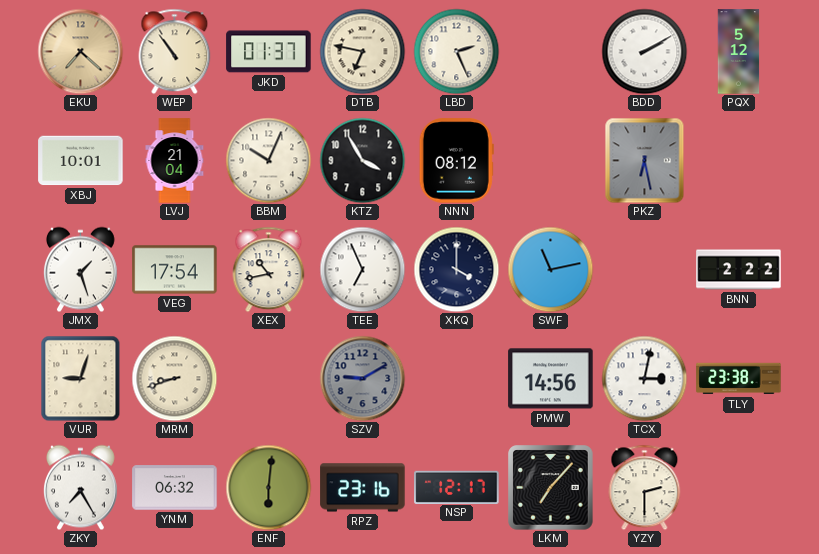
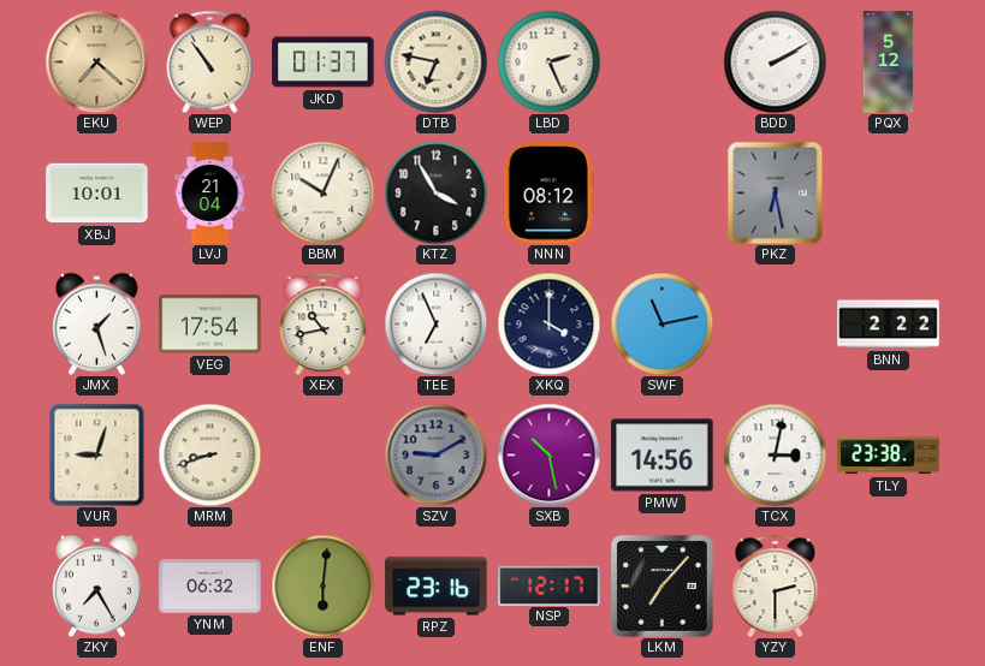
SXB: none -> 10:28 (548, 454)
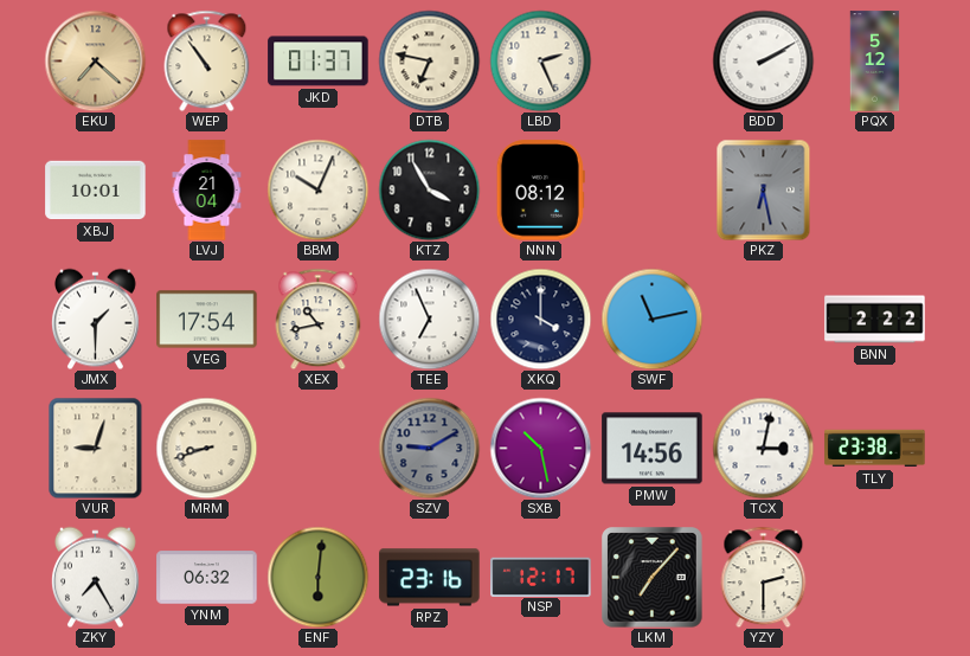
JMX: 1:27 -> 1:30 (95, 319)
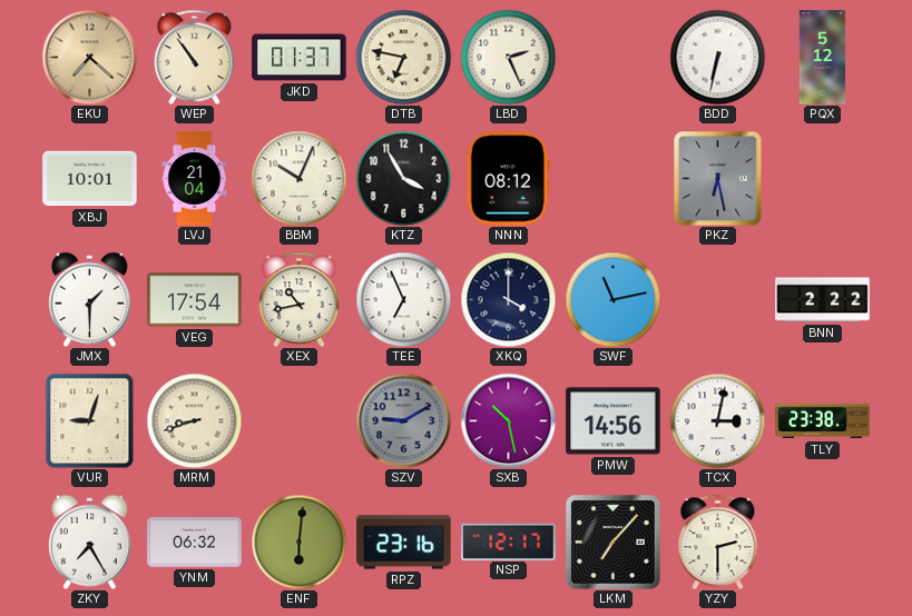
BDD: 2:10 -> 6:32 (717, 57)
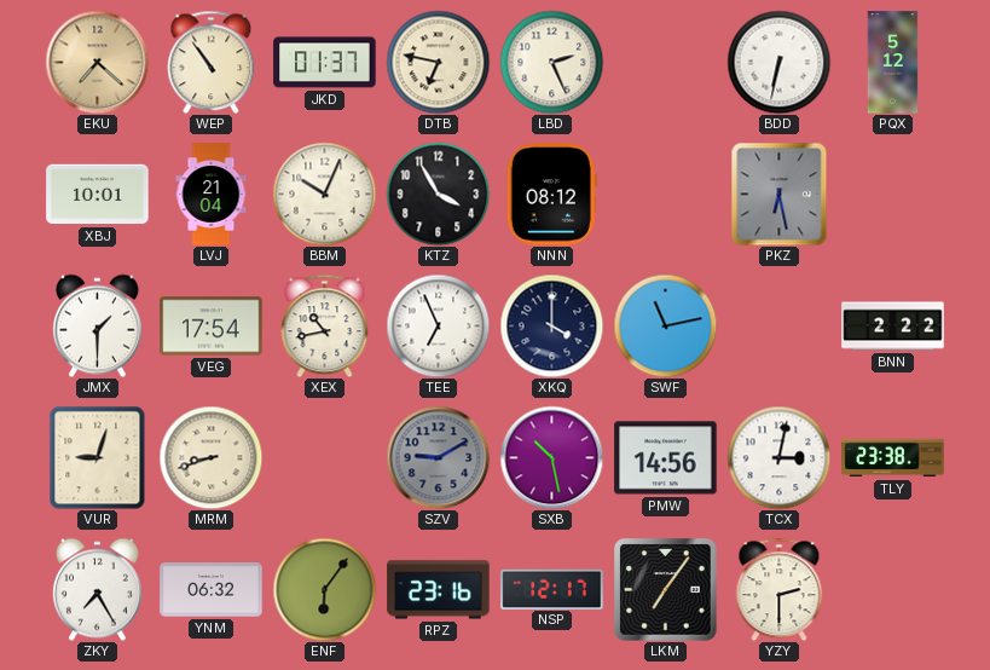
ENF: 6:01 -> 6:06 (324, 589)
LKM: 7:07 -> 7:06 (666, 590)
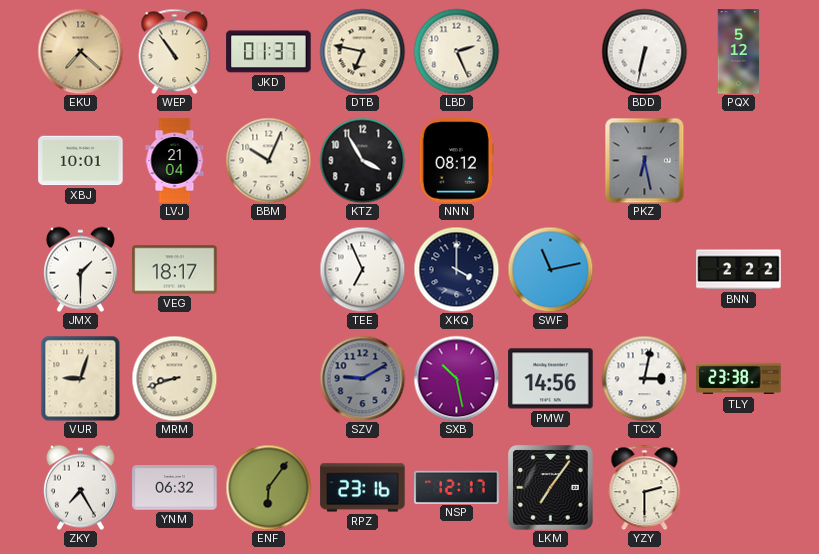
VEG: 17:54 -> 18:17 (175, 270)
XEX: 10:43 -> none (325, 325)
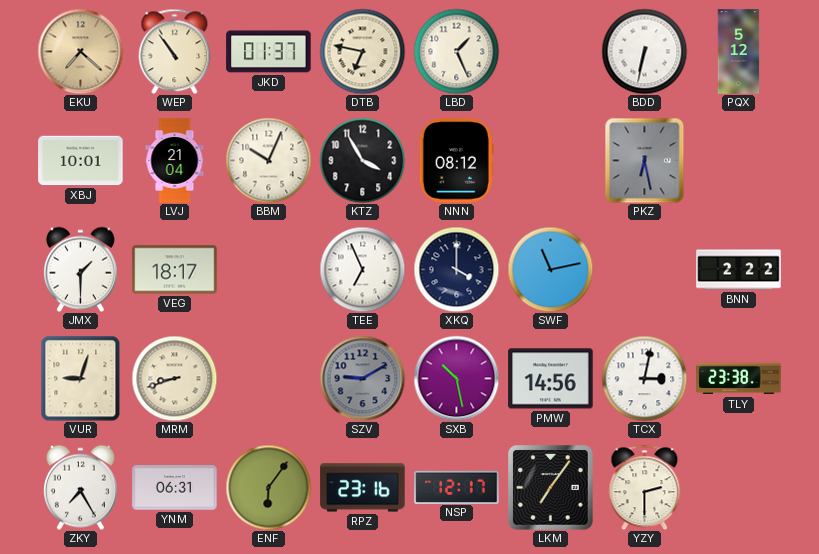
LBD: 2:26 -> 1:26 (456, 51)
YNM: 06:32 -> 06:31 (175, 488)
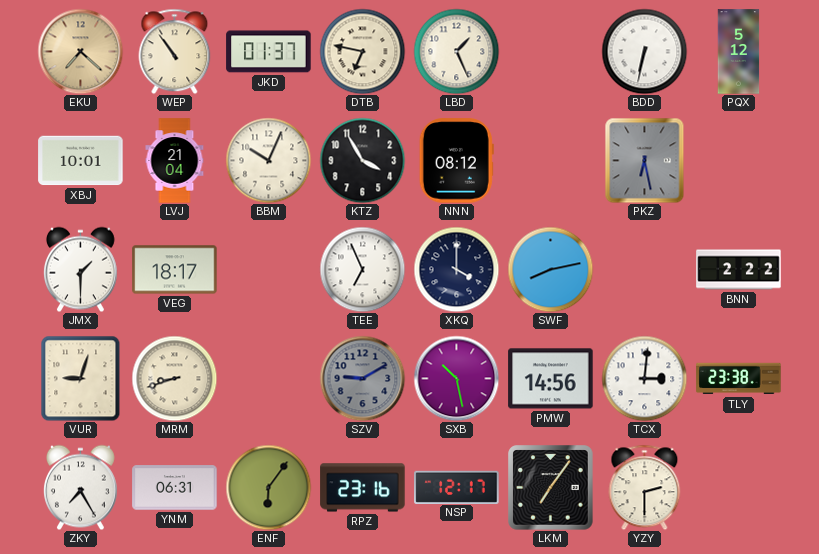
SWF: 11:13 -> 8:13 (550, 269)
TCX: 3:02 -> 3:01 (644, 378)
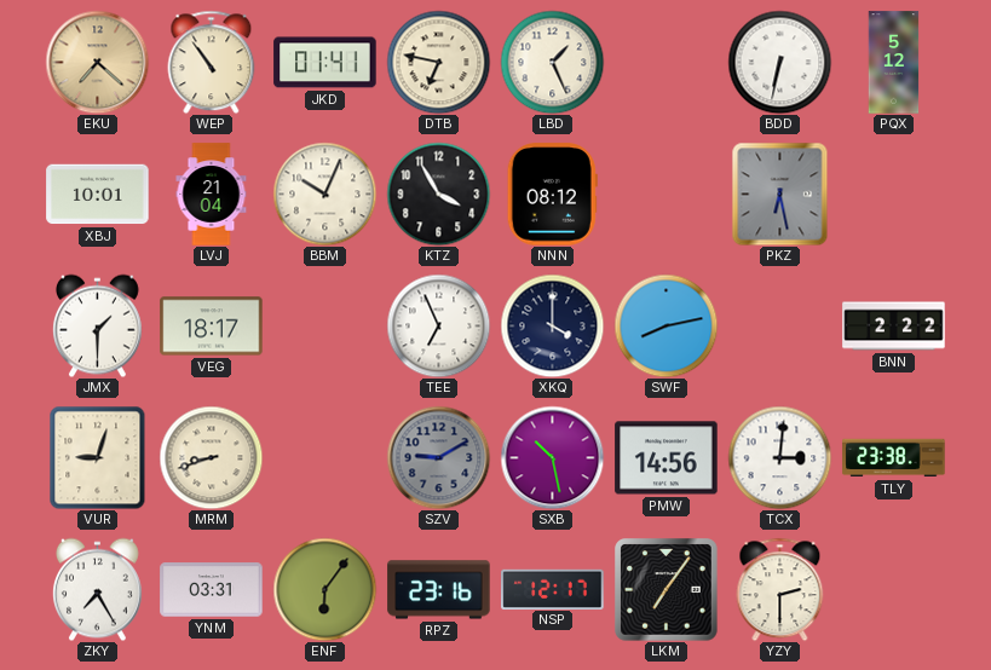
JKD: 01:37 -> 01:41 (325, 63)
YNM: 06:31 -> 03:31 (212, 590)
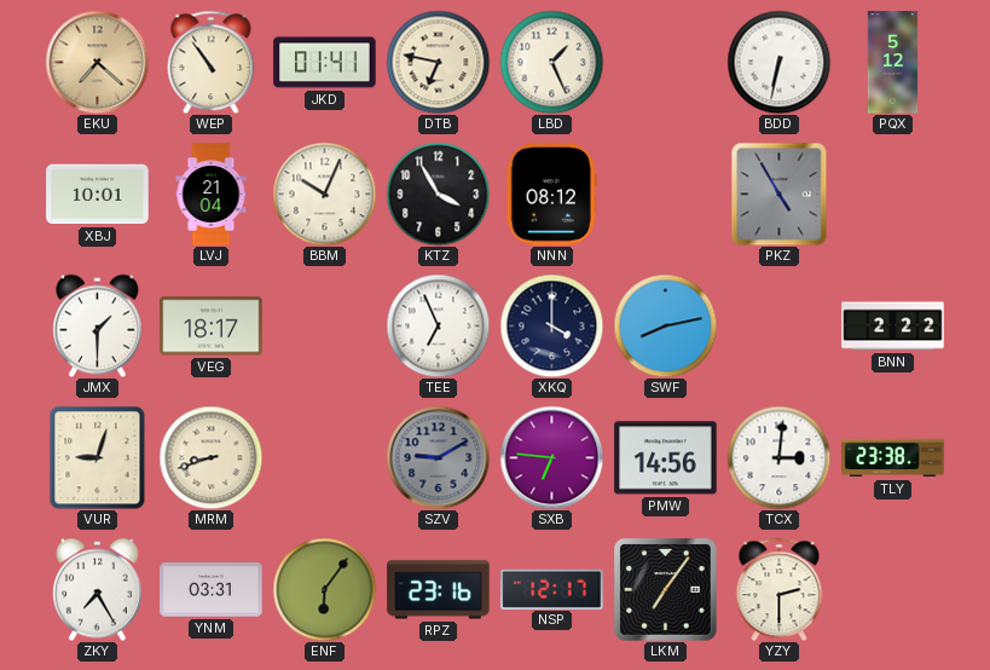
PKZ: 6:28 -> 4:55 (780, 194)
SXB: 10:28 -> 6:46 (551, 457)
